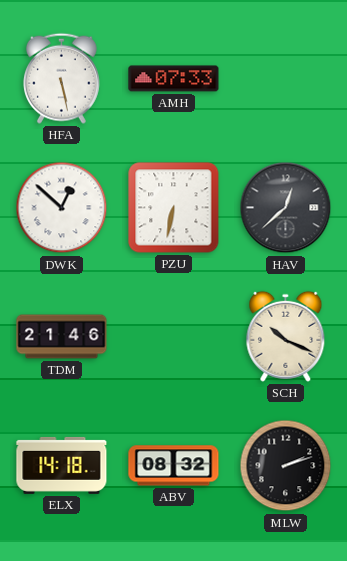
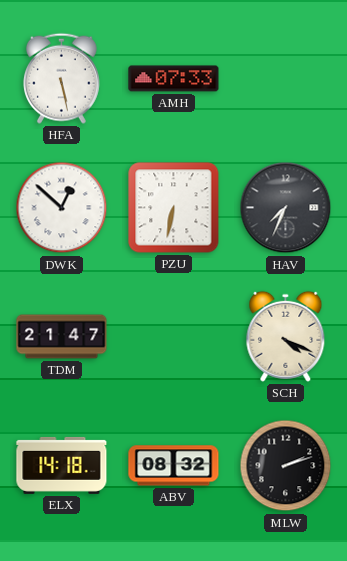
HAV: 12:38 -> 7:34 (286, 208)
TDM: 21:46 -> 21:47 (62, 337)
SCH: 10:19 -> 4:19 (286, 336)
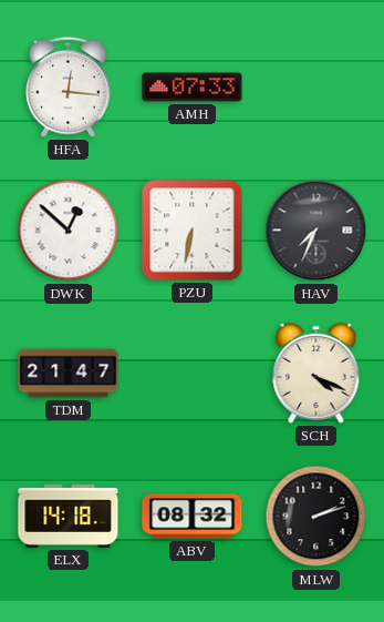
HFA: 5:28 -> 12:16 (68, 86)
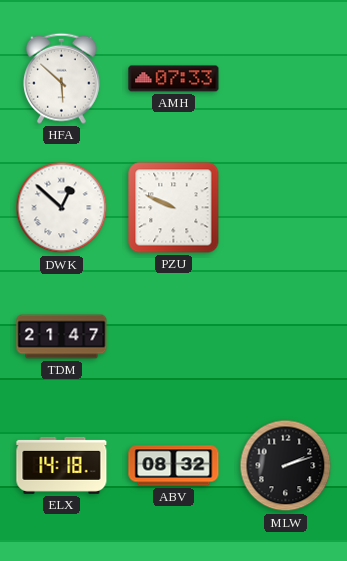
HFA: 12:16 -> 5:52 (61, 78)
PZU: 6:32 -> 9:49 (174, 208)
HAV: 7:34 -> none (316, 231)
SCH: 4:19 -> none (316, 373)
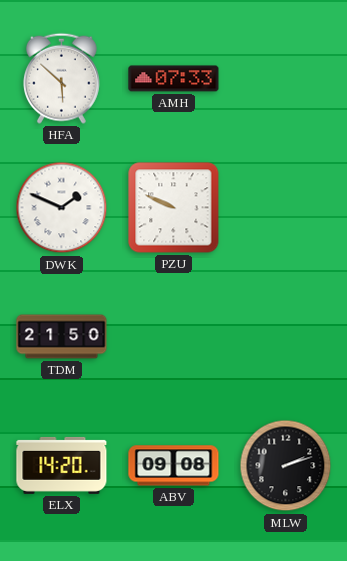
DWK: 12:52 -> 1:49 (62, 208)
TDM: 21:47 -> 21:50 (62, 337)
ELX: 14:18 -> 14:20 (62, 465)
ABV: 08:32 -> 09:08 (174, 466)
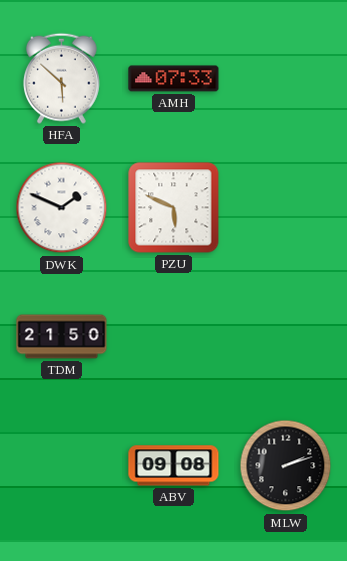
PZU: 9:49 -> 5:49 (174, 208)
ELX: 14:20 -> none (62, 465)
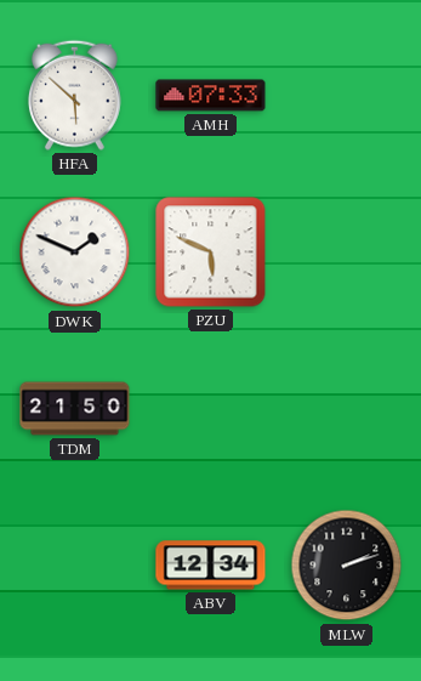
ABV: 09:08 -> 12:34 (211, 566)
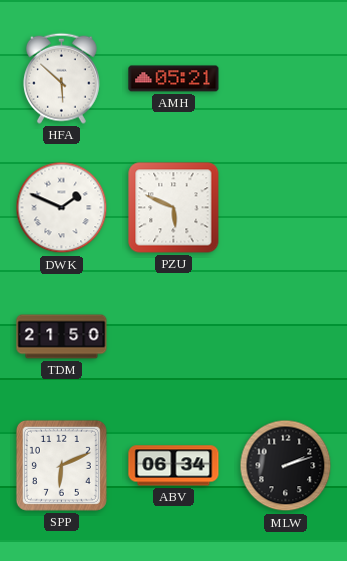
AMH: 07:33 -> 05:21 (174, 79)
SPP: none -> 6:11 (61, 465)
ABV: 12:34 -> 06:34 (174, 466)
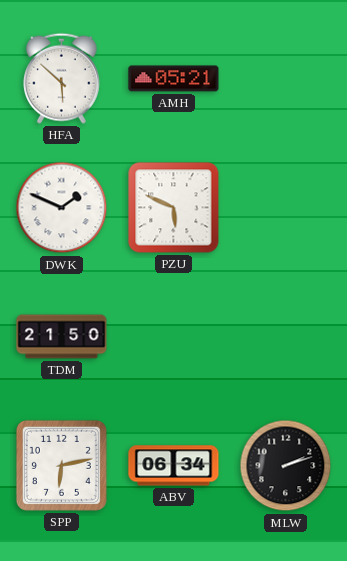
SPP: 6:11 -> 6:13 (61, 465)
